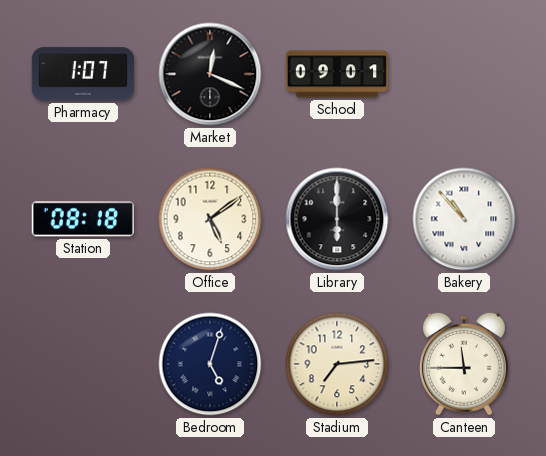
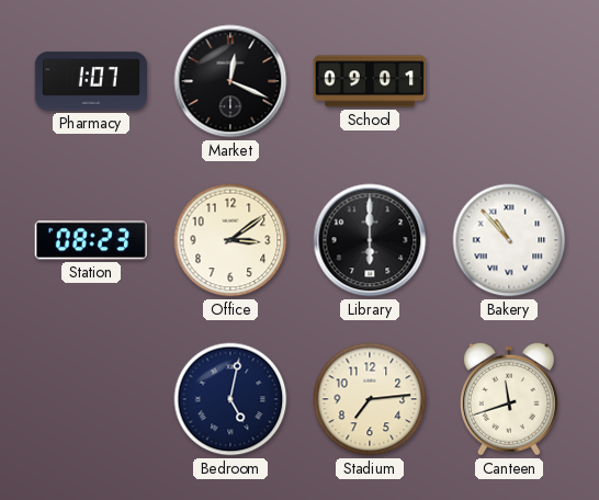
Station: 08:18 -> 08:23 (91, 240)
Office: 5:09 -> 3:09 (230, 240)
Bedroom: 5:03 -> 5:02 (230, 399)
Canteen: 11:45 -> 11:42 (509, 399)
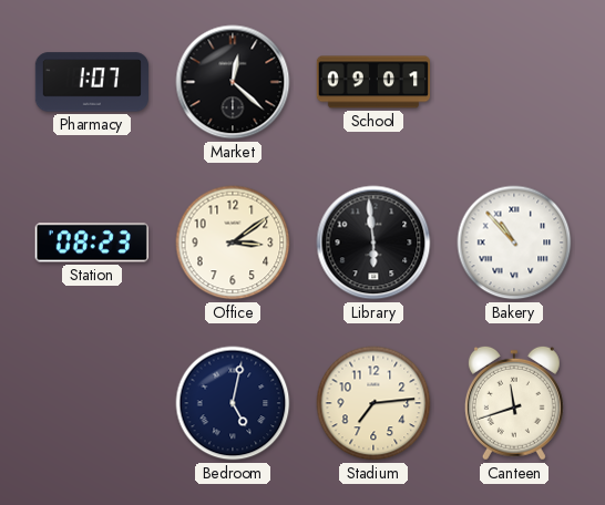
Market: 12:19 -> 12:22 (233, 82)
Library: 6:00 -> 5:59 (373, 243)
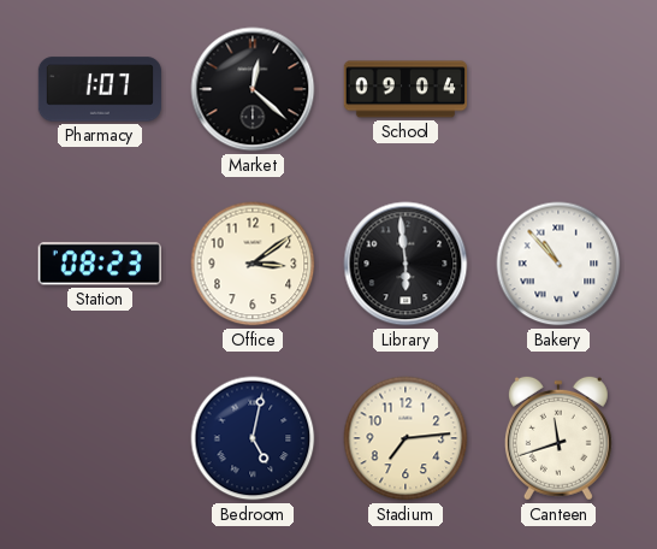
School: 09:01 -> 09:04 (404, 89)
